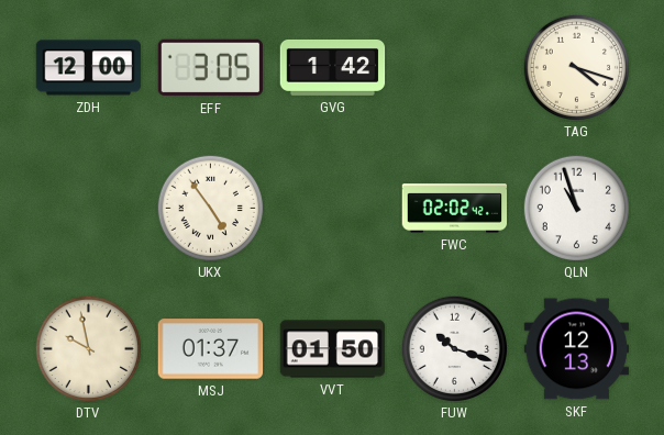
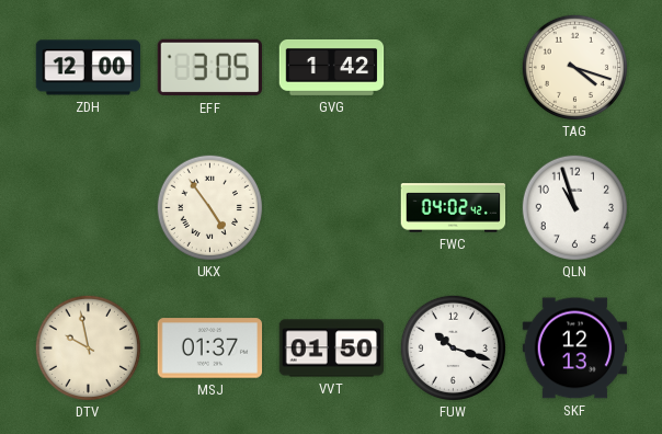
FWC: 02:02 -> 04:02 (454, 208)
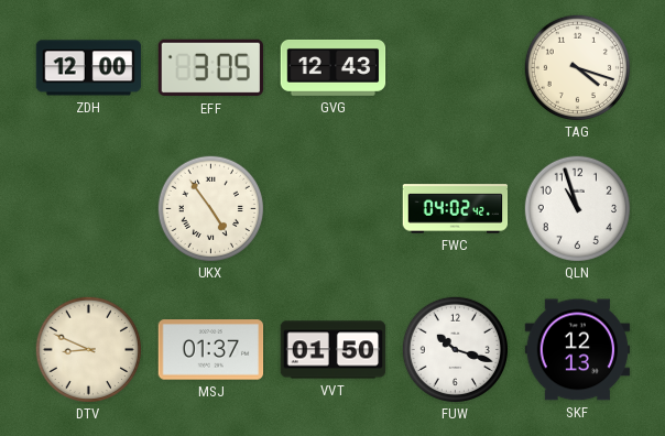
GVG: 1:42 -> 12:43 (334, 67)
DTV: 9:58 -> 8:49 (88, 349)
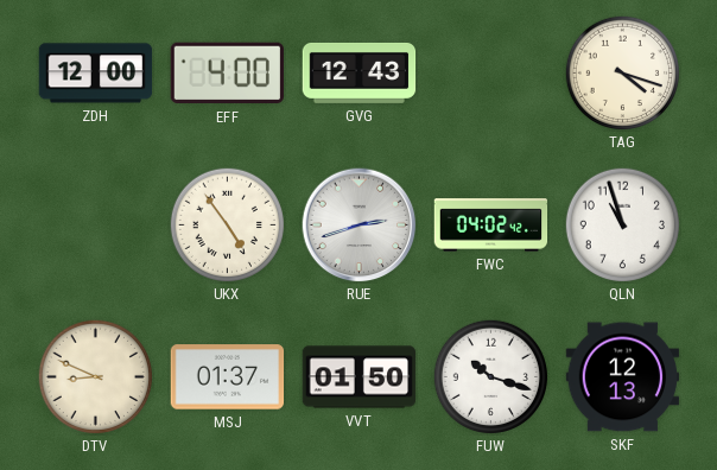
EFF: 3:05 -> 4:00 (228, 74)
RUE: none -> 2:42 (360, 226)
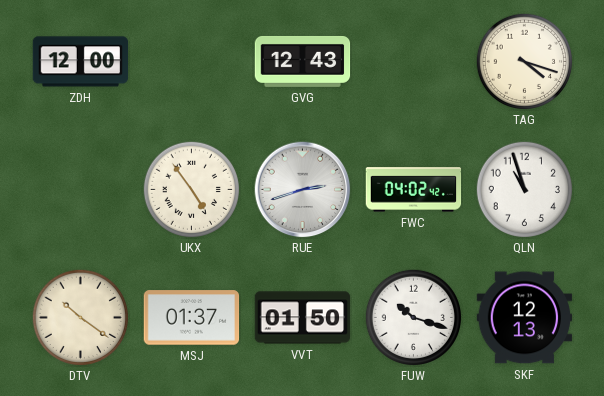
EFF: 4:00 -> none (228, 74)
DTV: 8:49 -> 10:21 (80, 317)
